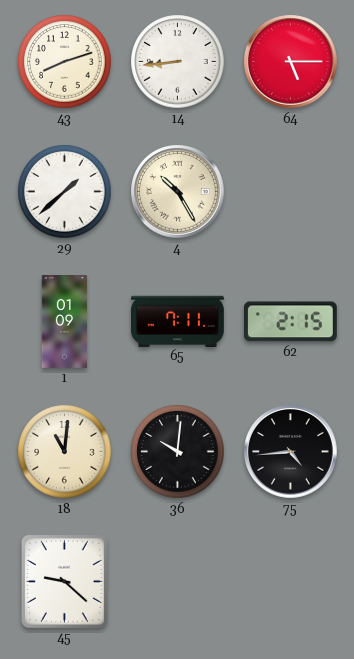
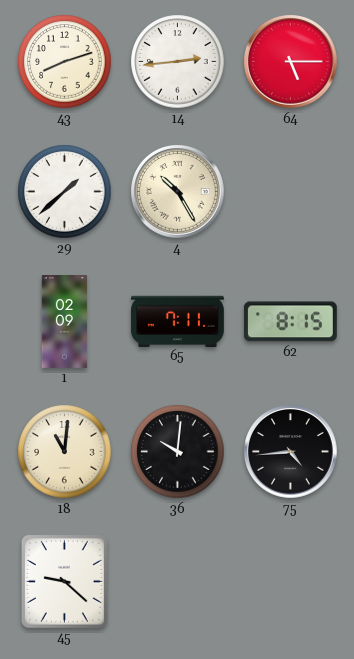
14: 8:44 -> 2:44 (178, 62)
1: 01:09 -> 02:09 (65, 322)
62: 2:15 -> 8:15 (290, 322)
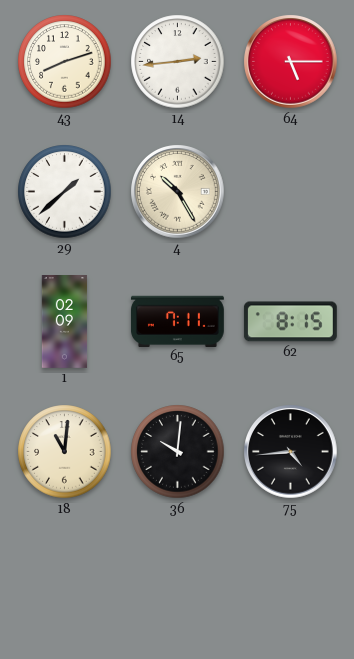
45: 9:22 -> none (64, 581)
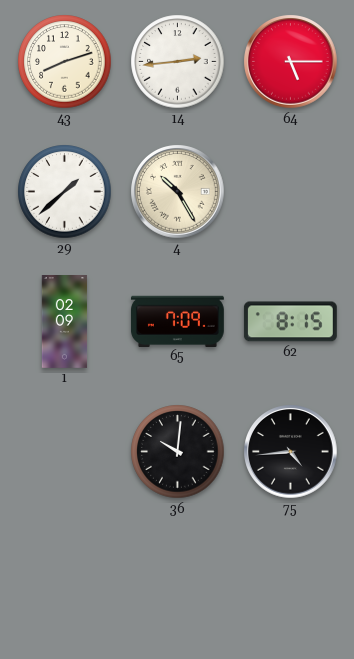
65: 7:11 -> 7:09 (177, 321)
18: 11:01 -> none (65, 452)
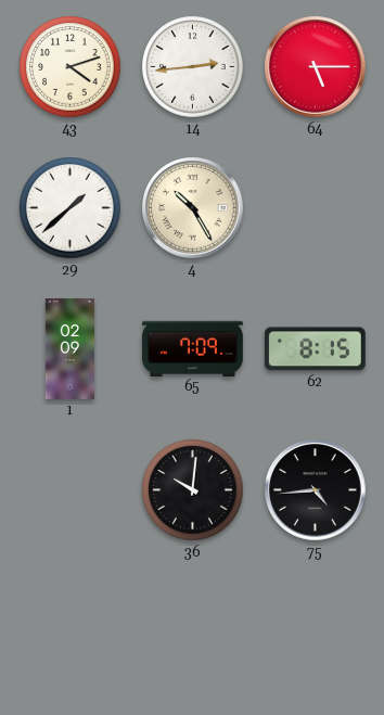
43: 8:12 -> 4:12 (71, 67)
